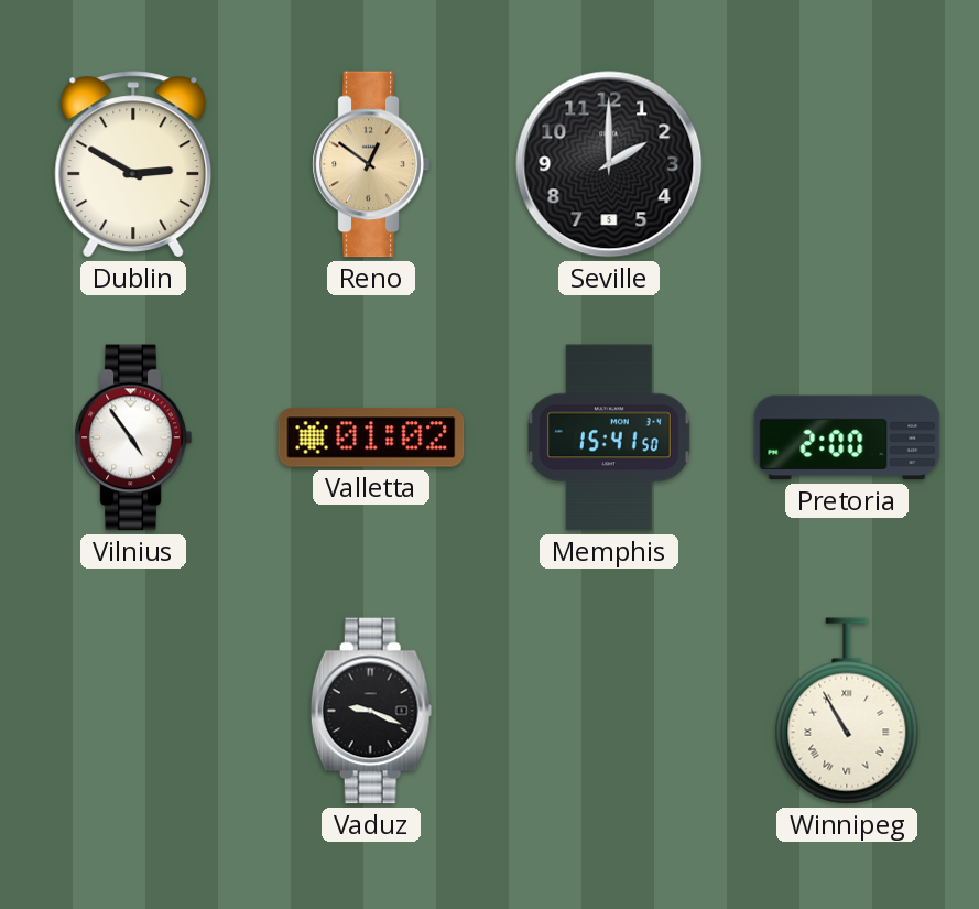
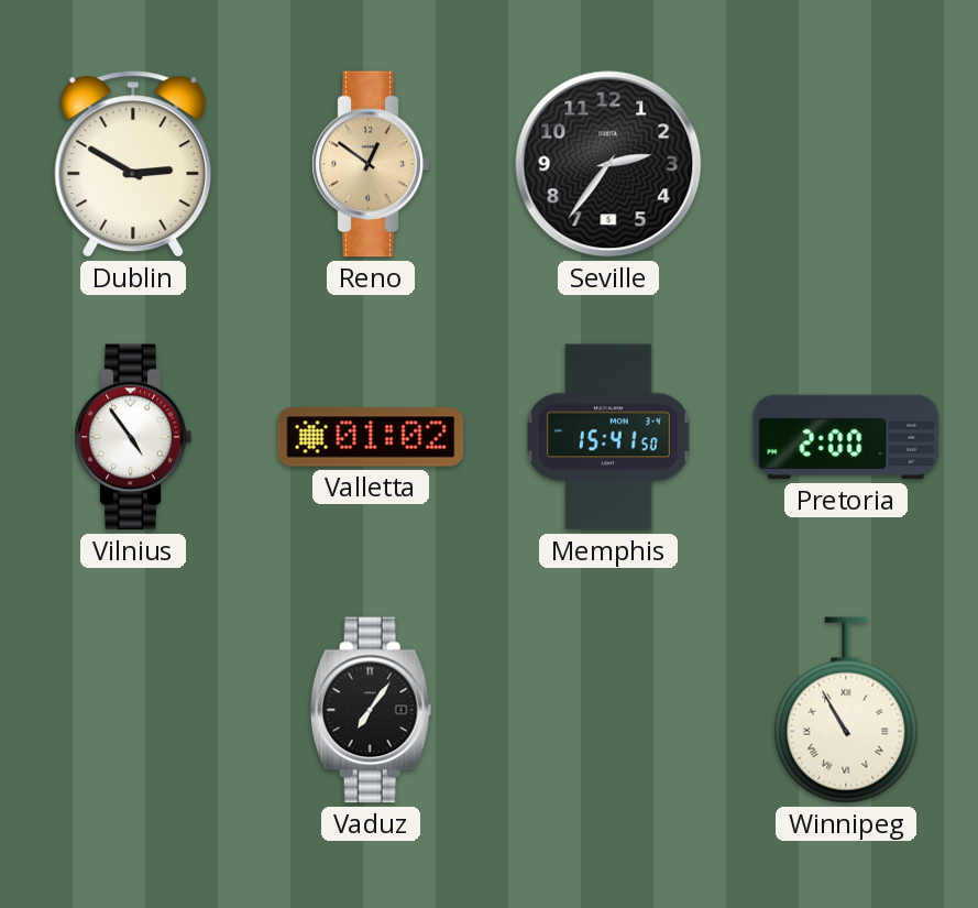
Seville: 2:00 -> 2:36 (608, 164)
Vaduz: 9:19 -> 7:06 (371, 710)
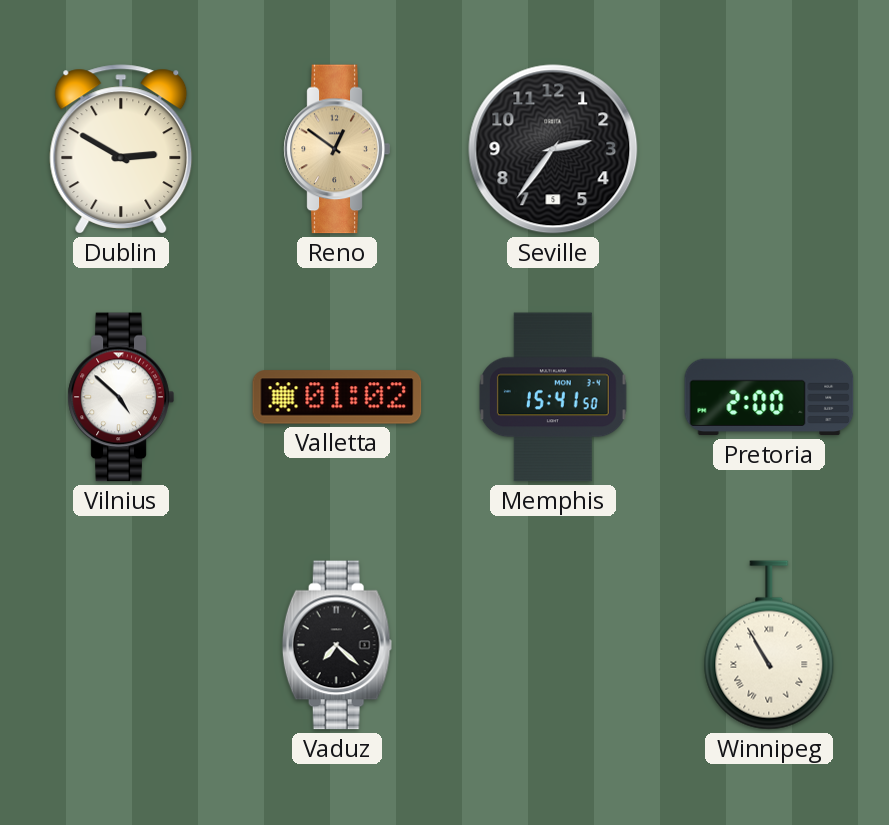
Vilnius: 4:54 -> 4:52 (121, 397)
Vaduz: 7:06 -> 7:22 (337, 645)
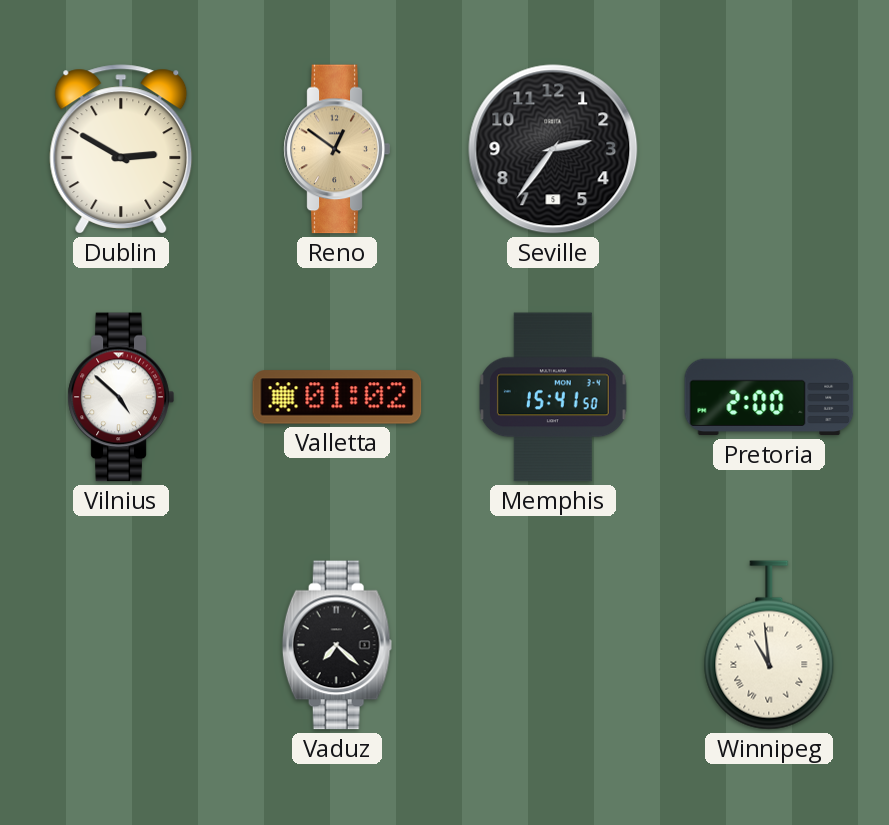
Winnipeg: 10:55 -> 10:59 (769, 645)
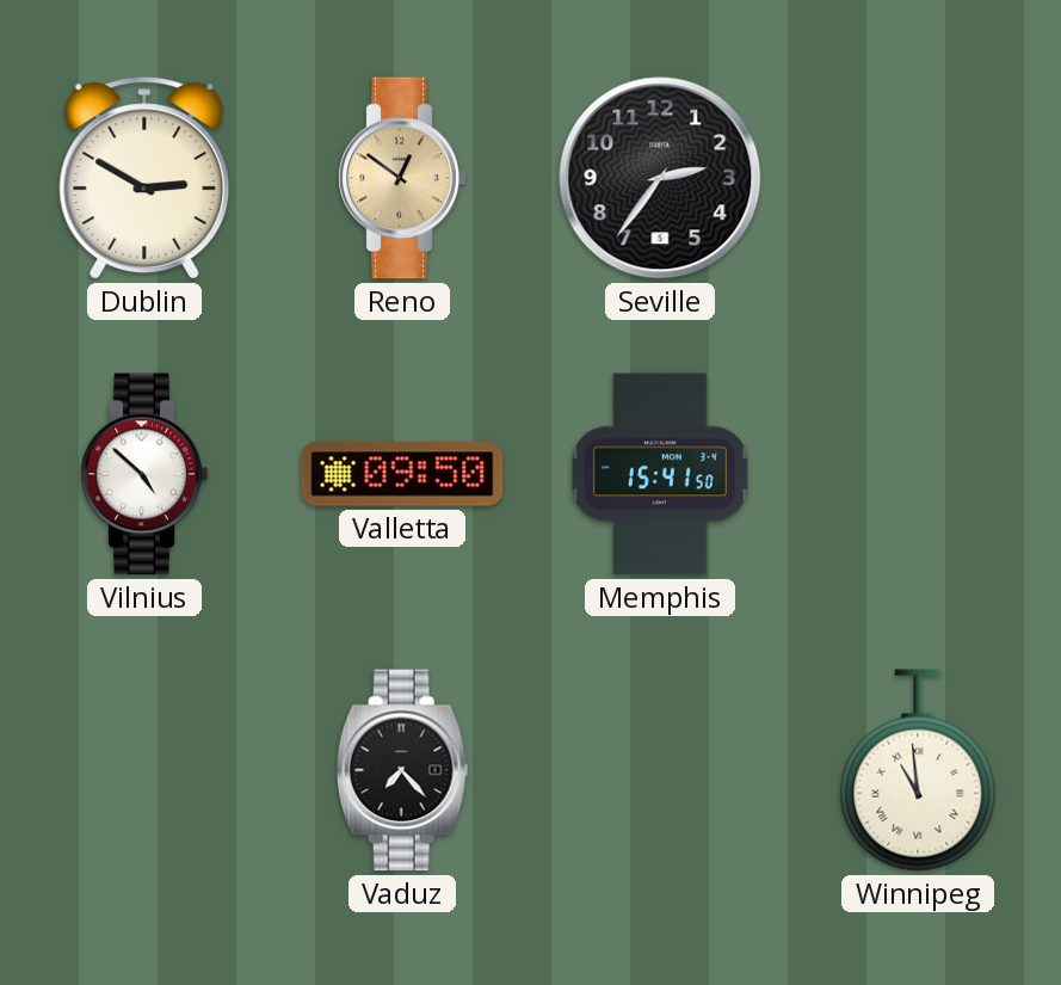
Valletta: 01:02 -> 09:50 (402, 474)
Pretoria: 2:00 -> none (769, 397)
Vaduz: 7:22 -> 7:23 (402, 770)
